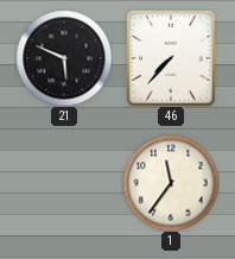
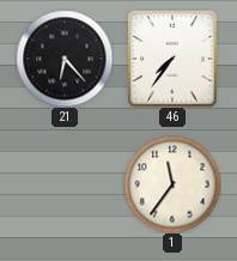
21: 5:49 -> 6:23 (65, 59)
46: 7:37 -> 7:36 (172, 59)
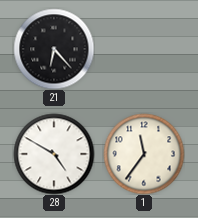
46: 7:36 -> none (172, 59)
28: none -> 4:50 (54, 154)
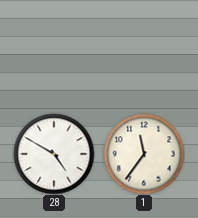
21: 6:23 -> none (54, 49)
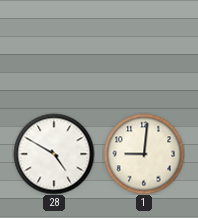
1: 11:36 -> 9:01 (144, 154)
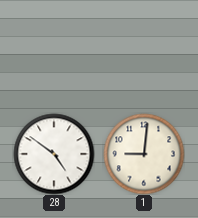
28: 4:50 -> 4:51 (54, 154)
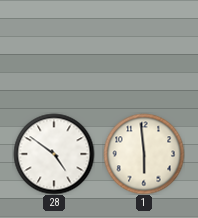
1: 9:01 -> 5:59 (144, 154)
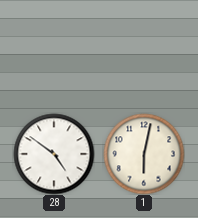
1: 5:59 -> 6:02 (144, 154)
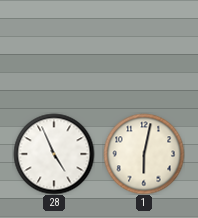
28: 4:51 -> 4:56 (54, 154)
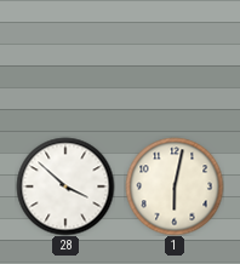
28: 4:56 -> 3:52 (65, 186)
